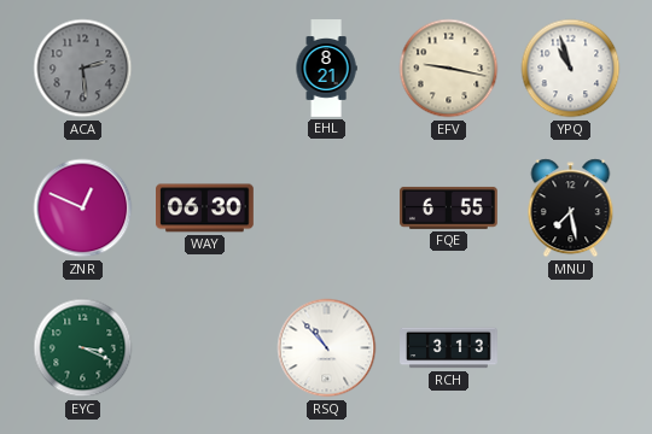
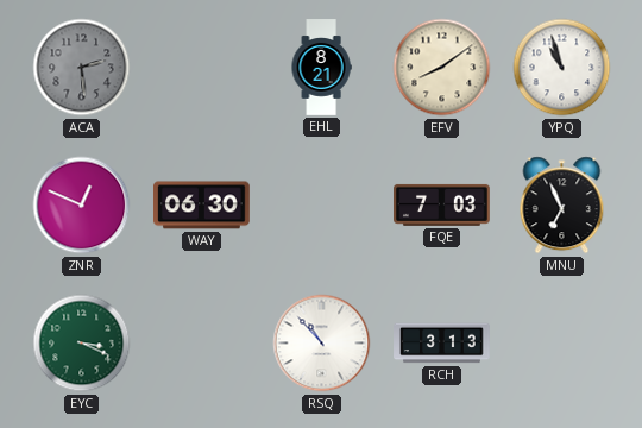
EFV: 9:17 -> 8:09 (442, 68)
FQE: 6:55 -> 7:03 (442, 204)
MNU: 7:28 -> 6:56 (562, 206)
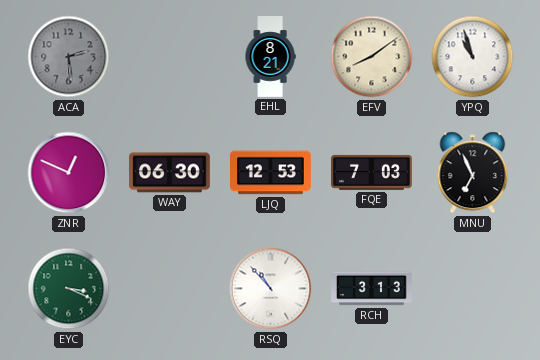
LJQ: none -> 12:53 (271, 173)
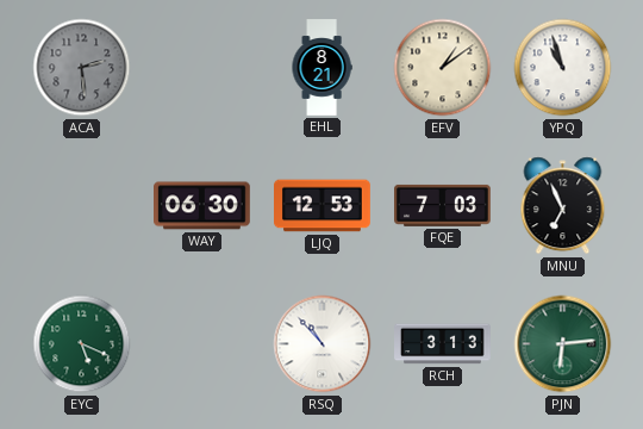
EFV: 8:09 -> 1:09 (443, 68)
ZNR: 12:49 -> none (69, 173)
EYC: 3:19 -> 5:19 (82, 344)
PJN: none -> 6:14 (563, 344)
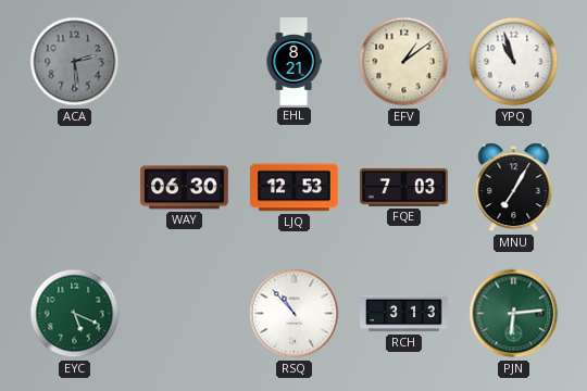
MNU: 6:56 -> 7:05 (514, 188)
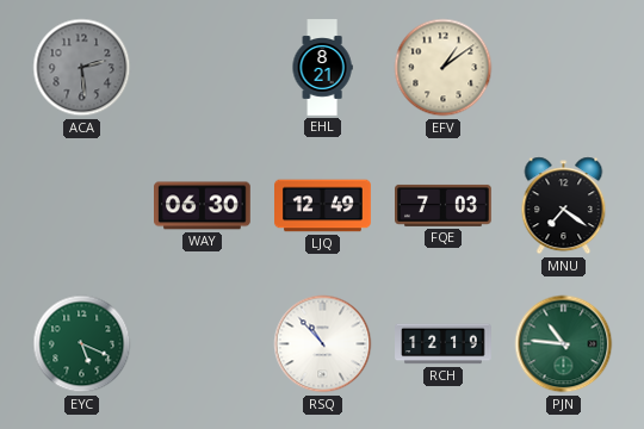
YPQ: 10:57 -> none (514, 62)
LJQ: 12:53 -> 12:49 (323, 206)
MNU: 7:05 -> 7:21 (564, 206)
RCH: 3:13 -> 12:19 (444, 344)
PJN: 6:14 -> 10:46 (564, 344)
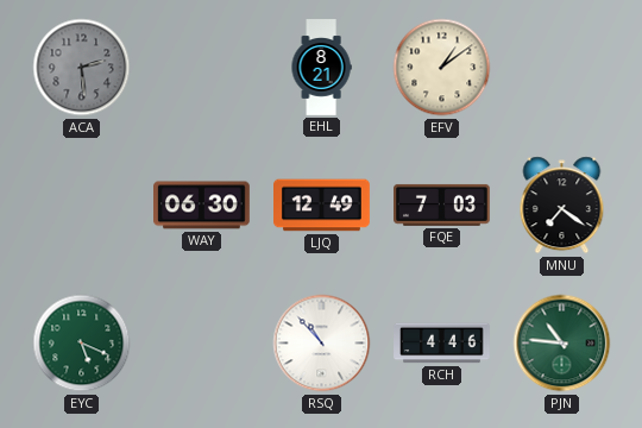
RCH: 12:19 -> 4:46 (442, 344)
